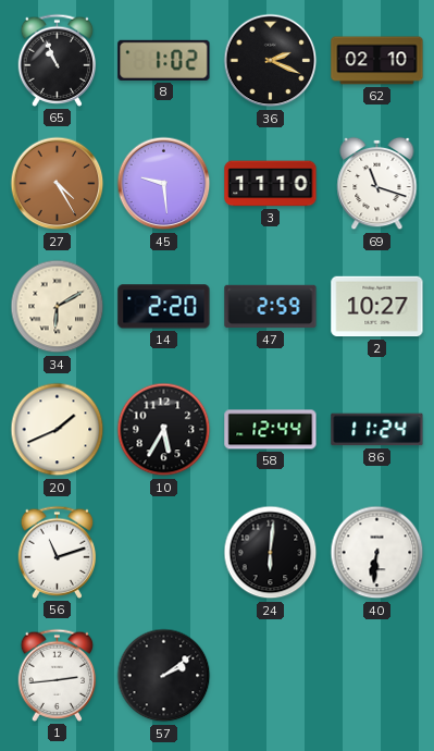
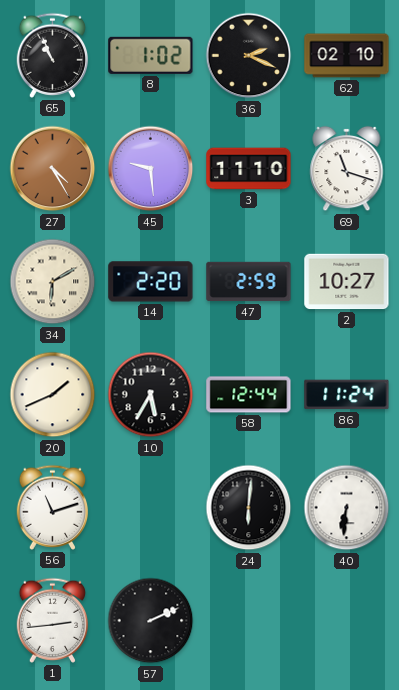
57: 2:09 -> 2:11 (151, 621)
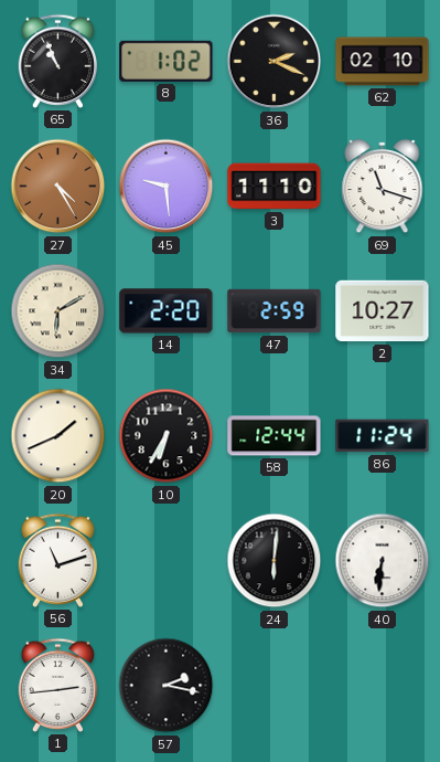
10: 5:35 -> 6:35 (167, 436)
57: 2:11 -> 2:17 (167, 686)
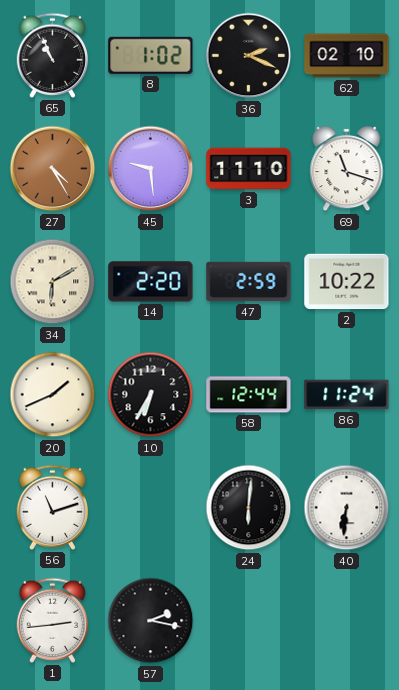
2: 10:27 -> 10:22 (347, 282)
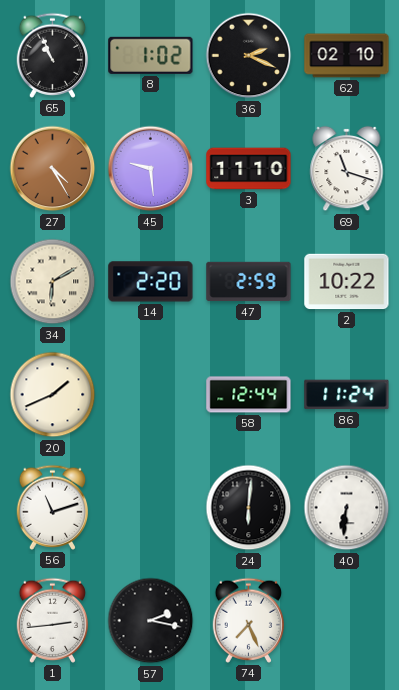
10: 6:35 -> none (151, 395)
74: none -> 7:26 (249, 620)
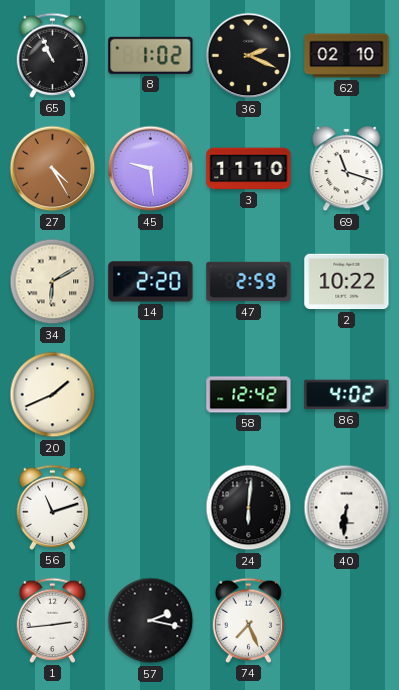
58: 12:44 -> 12:42 (249, 395)
86: 11:24 -> 4:02 (347, 395)
